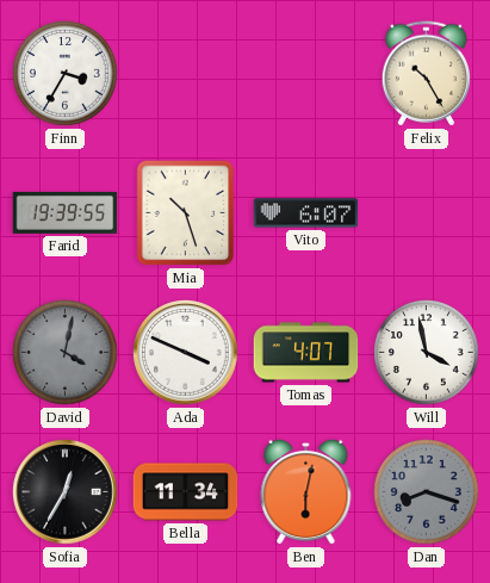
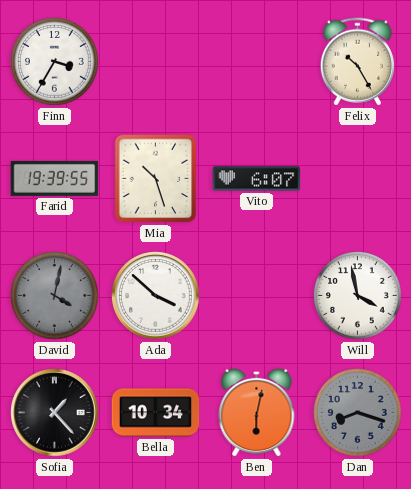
Ada: 3:49 -> 3:52 (156, 296)
Tomas: 4:07 -> none (306, 353)
Sofia: 12:35 -> 1:23 (55, 413)
Bella: 11:34 -> 10:34 (156, 413)
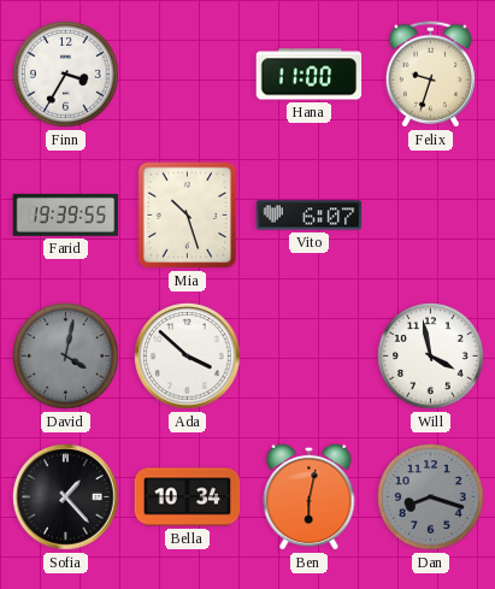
Hana: none -> 11:00 (310, 75)
Felix: 10:25 -> 9:33 (430, 75)
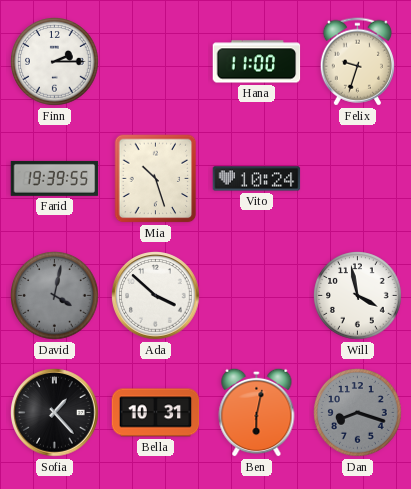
Finn: 3:35 -> 2:15 (55, 62)
Vito: 6:07 -> 10:24 (257, 179)
Bella: 10:34 -> 10:31 (156, 413)
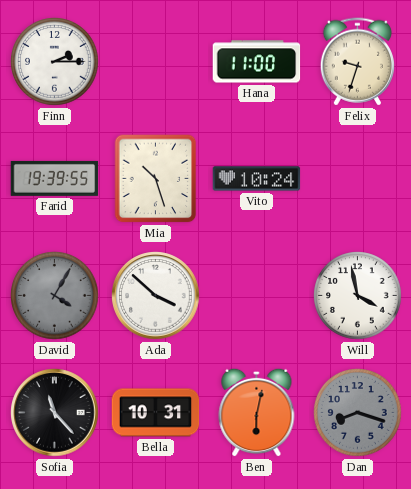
David: 4:02 -> 4:05 (55, 296)
Sofia: 1:23 -> 11:23 (55, 413)
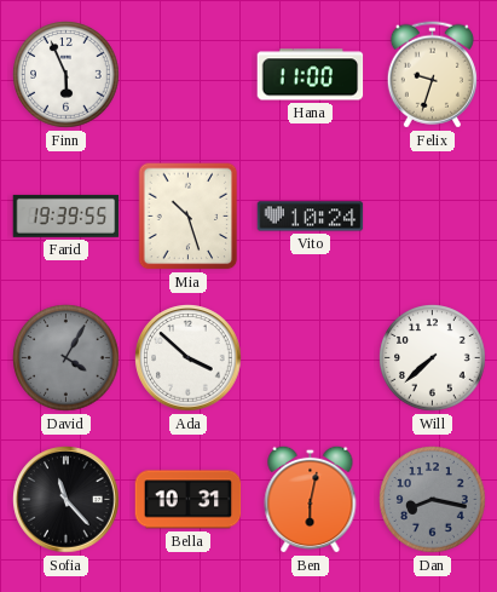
Finn: 2:15 -> 5:56 (67, 75)
Will: 3:58 -> 7:38 (433, 358)
Dan: 8:18 -> 8:17 (433, 500)
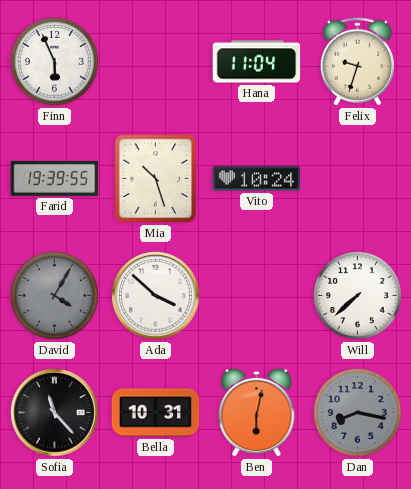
Hana: 11:00 -> 11:04 (257, 62)
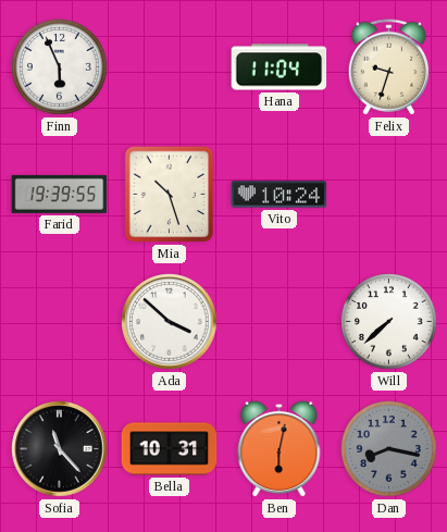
David: 4:05 -> none (55, 296)
